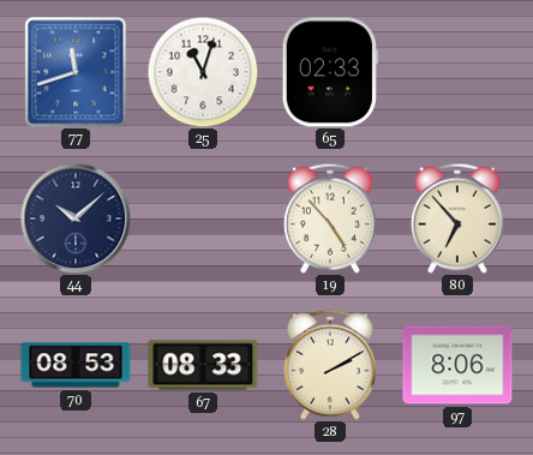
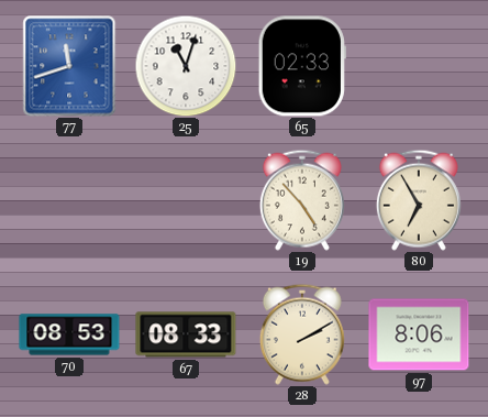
44: 10:08 -> none (76, 218)
80: 6:53 -> 6:55 (419, 200)
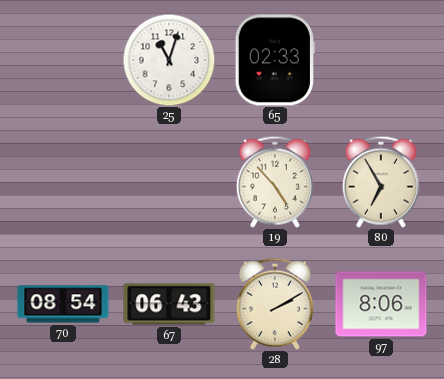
77: 11:42 -> none (69, 66)
70: 08:53 -> 08:54 (63, 304)
67: 08:33 -> 06:43 (169, 304)
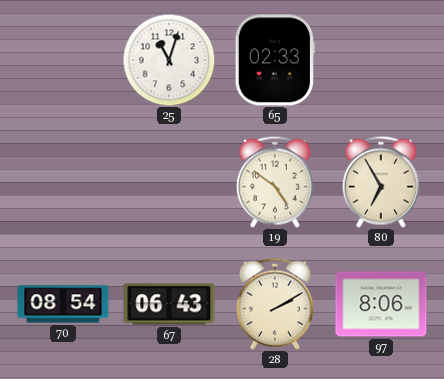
19: 4:53 -> 4:51 (275, 182)
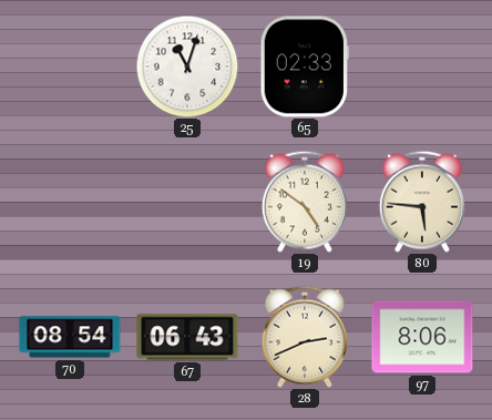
80: 6:55 -> 5:46 (422, 202)
28: 2:10 -> 2:41 (305, 337)
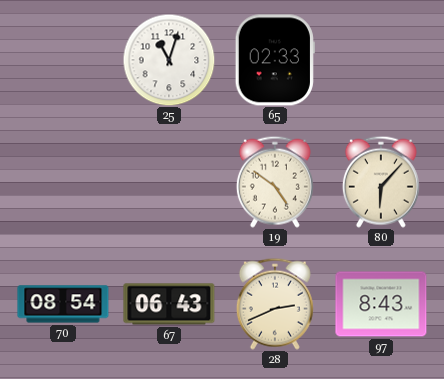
80: 5:46 -> 6:07 (381, 182)
97: 8:06 -> 8:43 (381, 304)
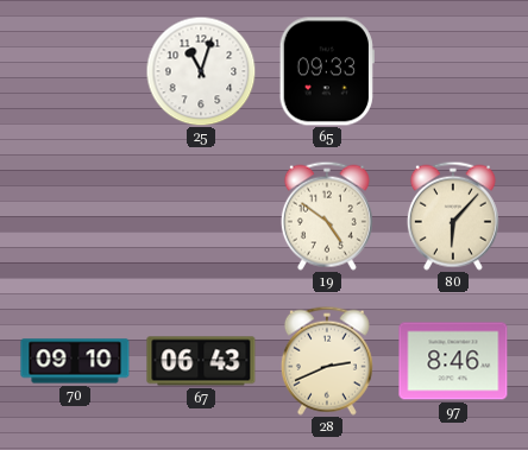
65: 02:33 -> 09:33 (327, 71)
70: 08:54 -> 09:10 (75, 361)
97: 8:43 -> 8:46 (453, 361)
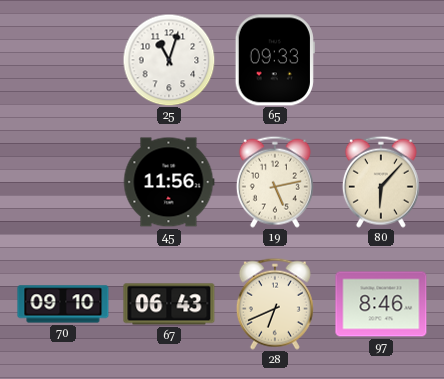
45: none -> 11:56 (169, 182)
19: 4:51 -> 5:13 (275, 182)
28: 2:41 -> 6:41 (275, 304)
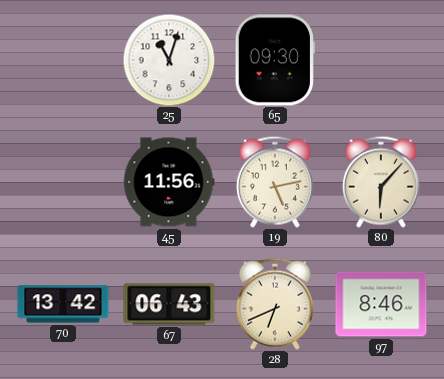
65: 09:33 -> 09:30 (275, 60)
70: 09:10 -> 13:42 (63, 304)
